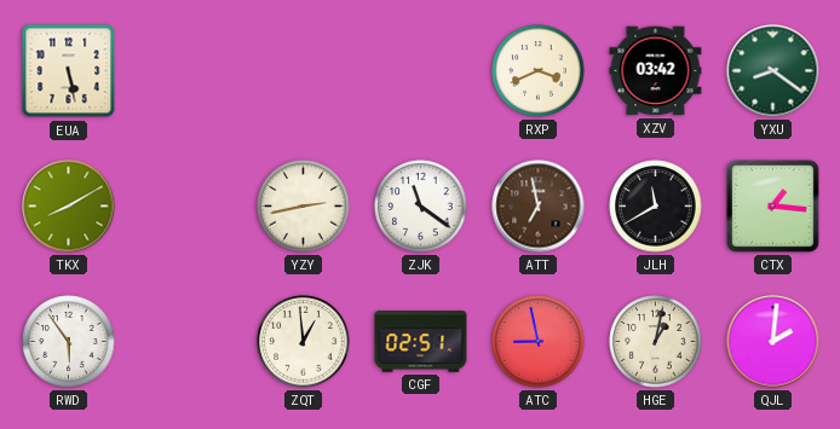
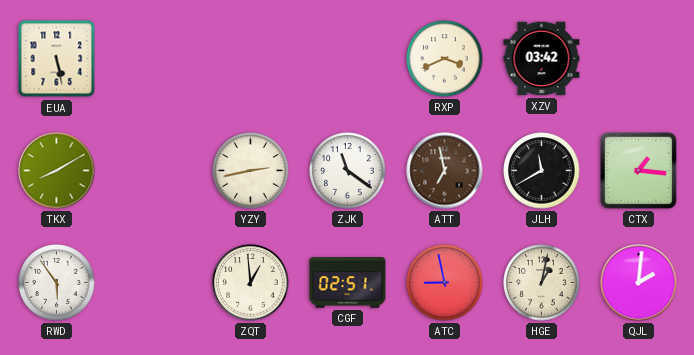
YXU: 8:21 -> none (773, 71)
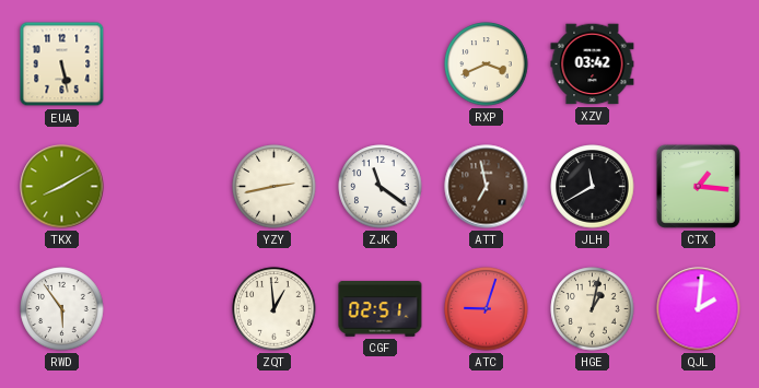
ATC: 8:58 -> 9:03 (487, 309)
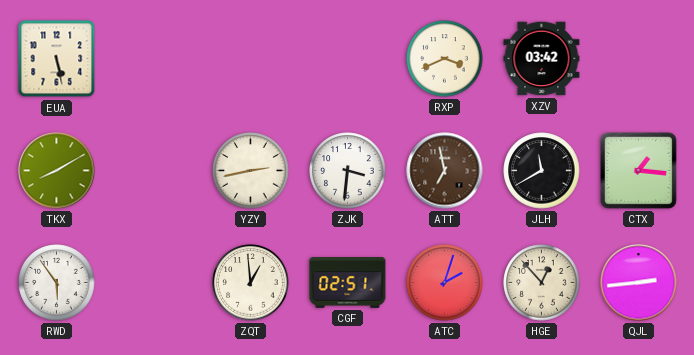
ZJK: 11:21 -> 3:31 (348, 171)
ATC: 9:03 -> 2:03 (445, 283)
HGE: 1:02 -> 12:53 (542, 283)
QJL: 2:01 -> 2:44 (639, 283)
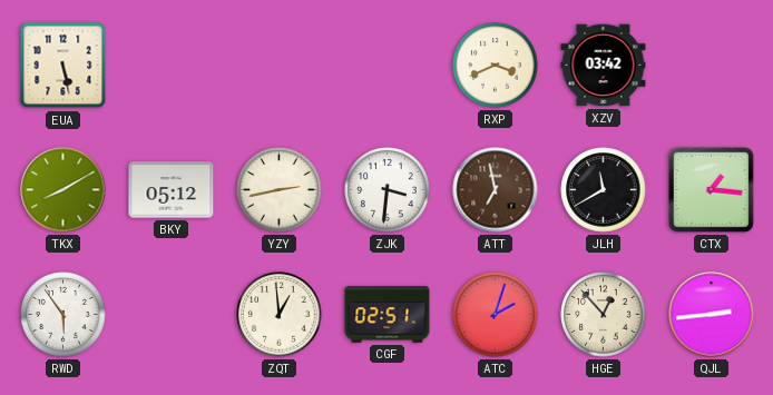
BKY: none -> 05:12 (172, 190)
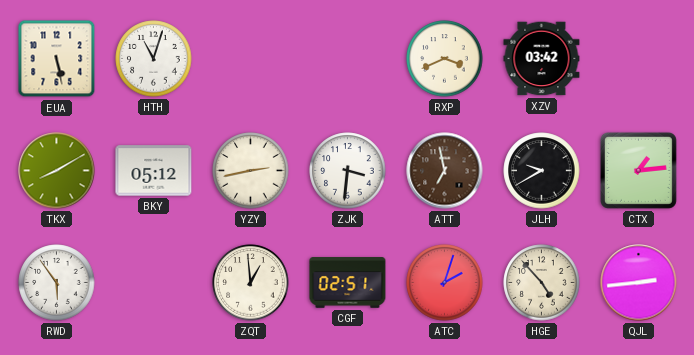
HTH: none -> 11:03 (154, 59)
JLH: 11:40 -> 9:40 (542, 171)
CTX: 1:16 -> 1:14 (638, 170)
HGE: 12:53 -> 4:53 (542, 283)
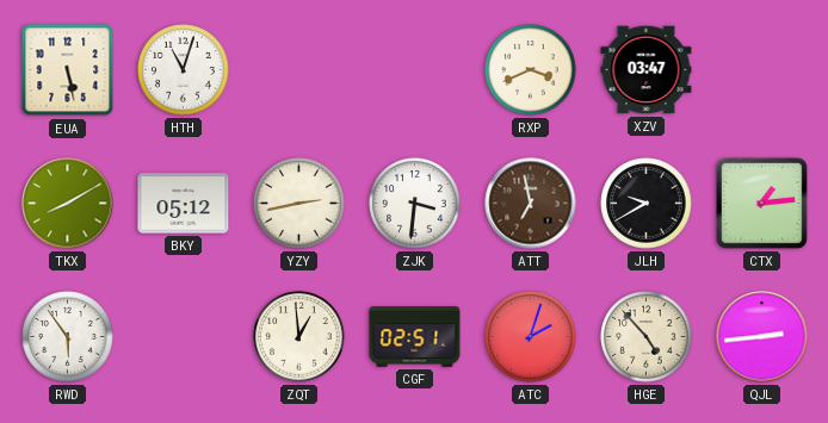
XZV: 03:42 -> 03:47 (647, 70)
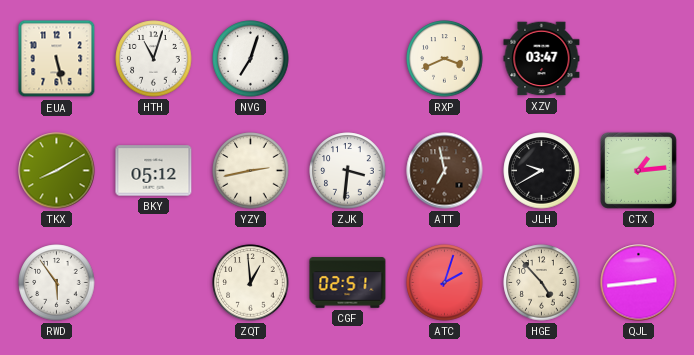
NVG: none -> 7:03 (251, 59)
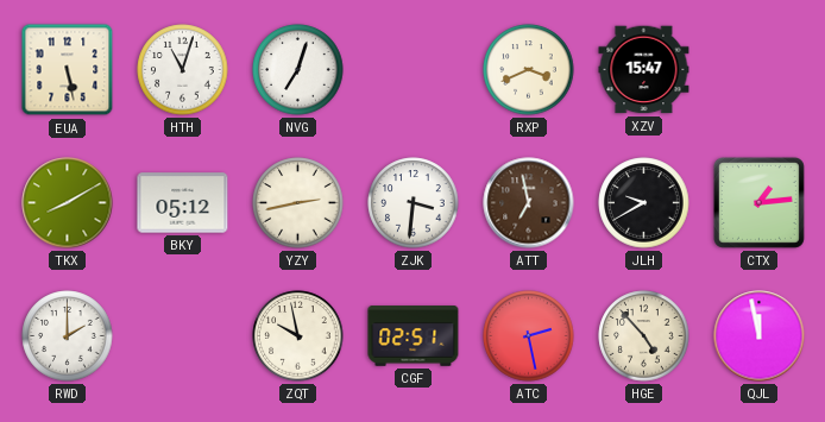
XZV: 03:47 -> 15:47 (644, 70)
RWD: 5:54 -> 2:00 (68, 336)
ZQT: 12:59 -> 9:58 (298, 336)
ATC: 2:03 -> 2:28 (529, 336)
QJL: 2:44 -> 11:58 (760, 336)
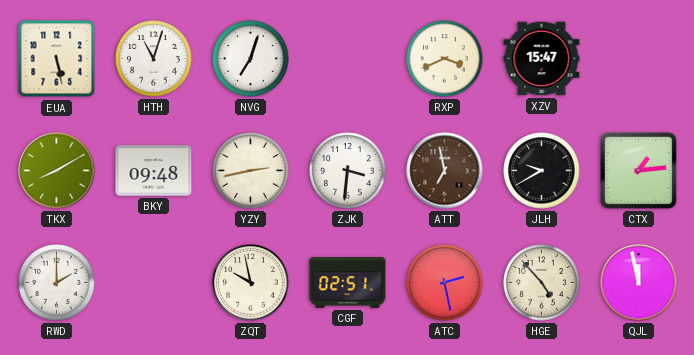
BKY: 05:12 -> 09:48 (154, 171)
